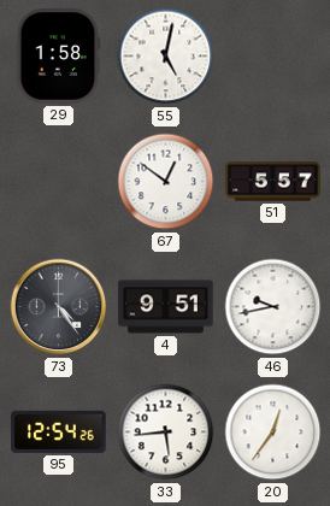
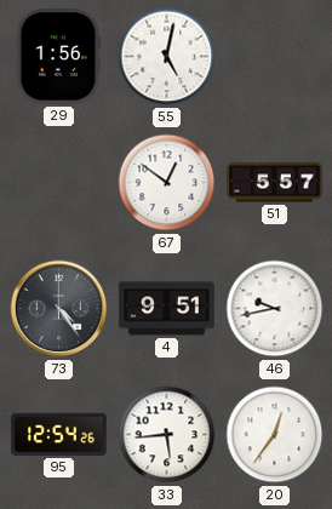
29: 1:58 -> 1:56 (58, 57)
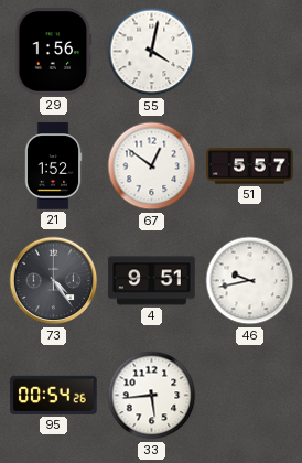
55: 5:02 -> 4:02 (152, 52)
21: none -> 1:52 (53, 166)
95: 12:54 -> 00:54 (54, 395)
20: 12:36 -> none (275, 435)
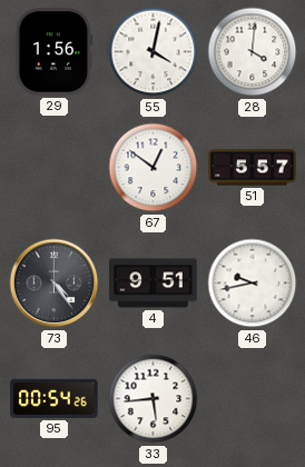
28: none -> 4:01 (253, 52)
21: 1:52 -> none (53, 166)
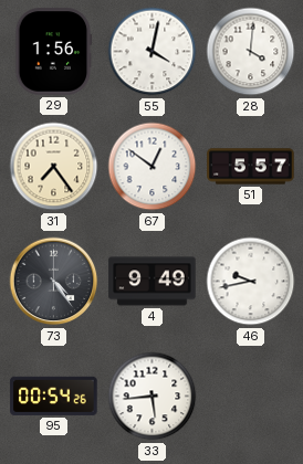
31: none -> 7:24 (54, 167)
4: 9:51 -> 9:49 (153, 282)
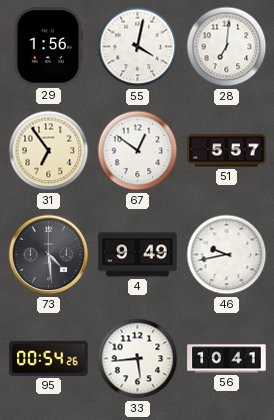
28: 4:01 -> 7:01 (227, 47)
31: 7:24 -> 6:54 (49, 151)
73: 4:24 -> 4:29 (49, 255)
56: none -> 10:41 (227, 359)
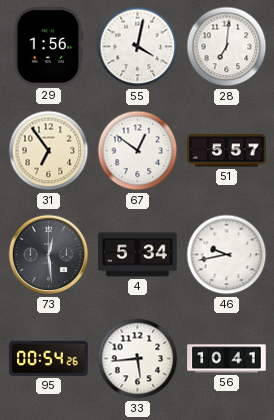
73: 4:29 -> 12:29 (49, 255)
4: 9:49 -> 5:34 (138, 255)
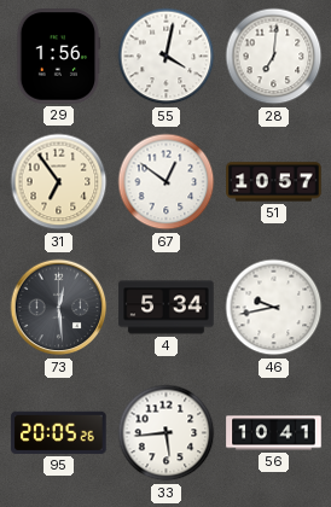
51: 5:57 -> 10:57 (274, 182)
95: 00:54 -> 20:05 (59, 432)
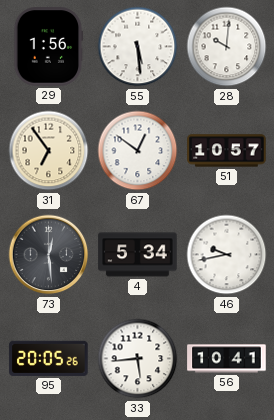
55: 4:02 -> 5:29 (138, 47)
28: 7:01 -> 10:01 (227, 47)
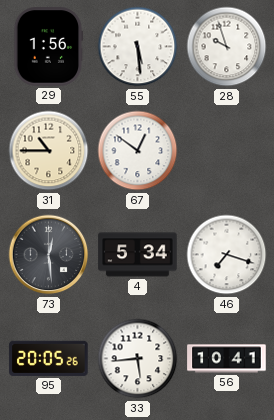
28: 10:01 -> 9:57 (227, 47)
31: 6:54 -> 10:45 (49, 151)
51: 10:57 -> none (227, 151)
46: 9:43 -> 7:18 (227, 255)
